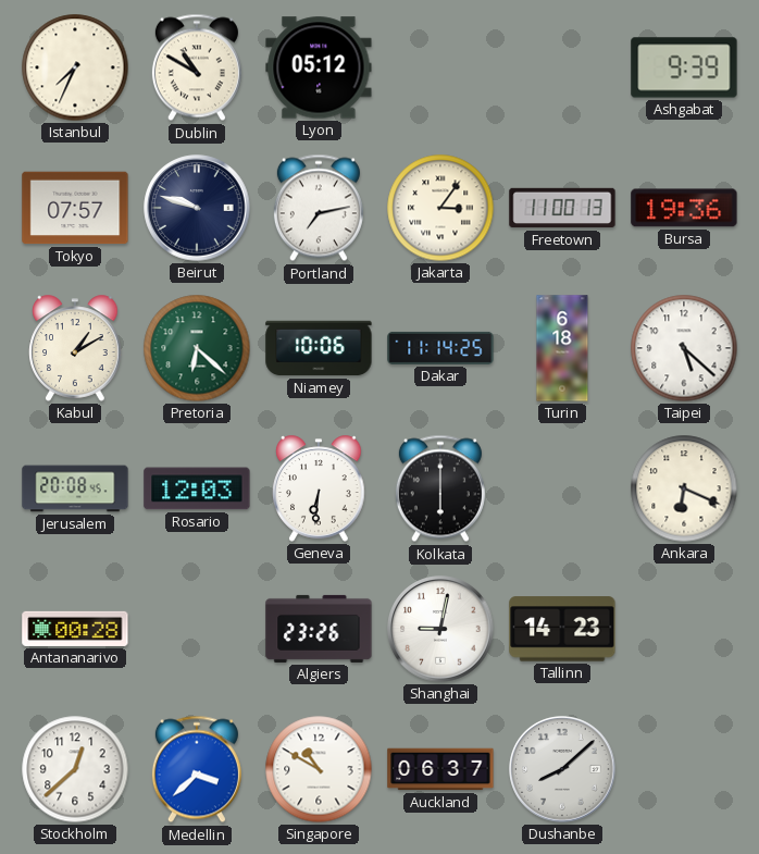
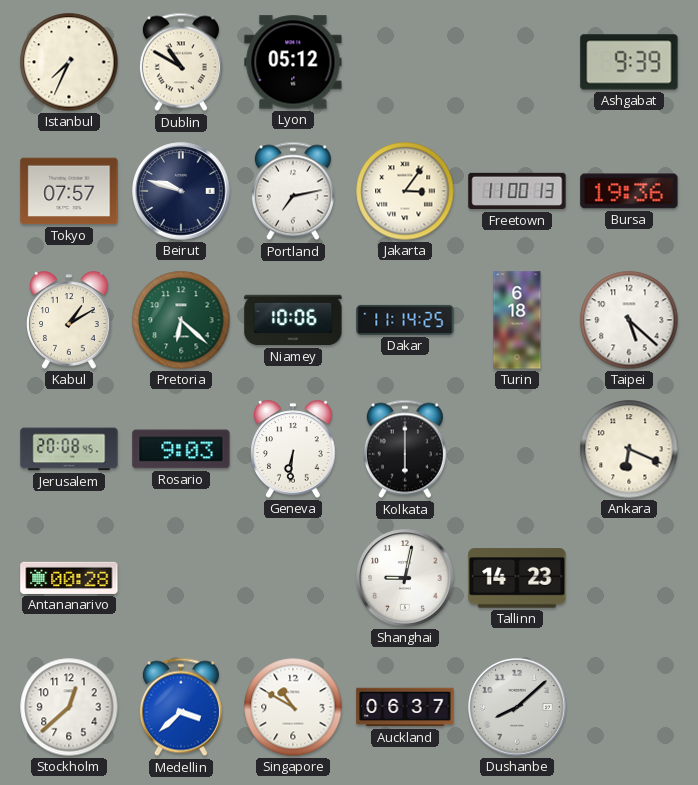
Rosario: 12:03 -> 9:03 (181, 449)
Algiers: 23:26 -> none (319, 629)
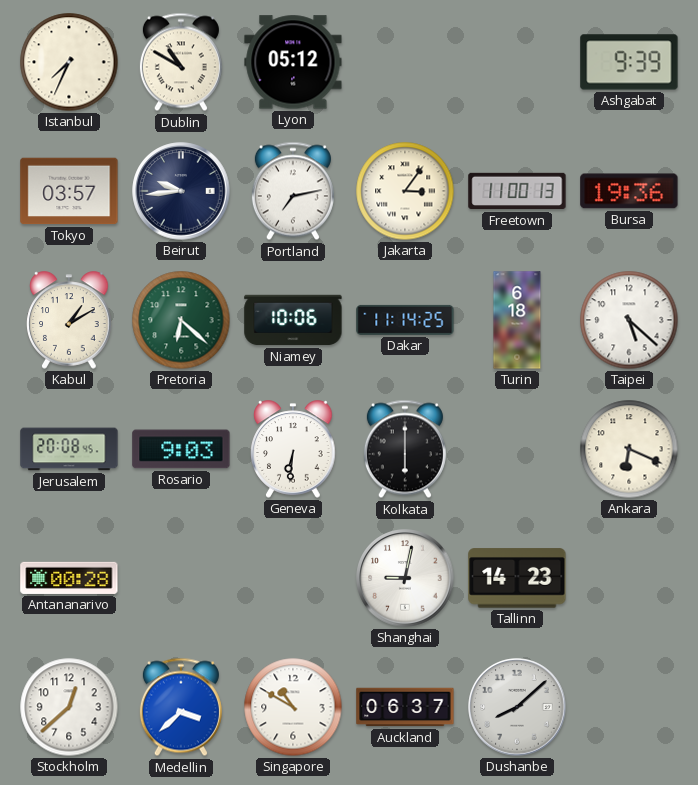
Tokyo: 07:57 -> 03:57 (69, 191)
Beirut: 9:48 -> 9:44 (181, 191)
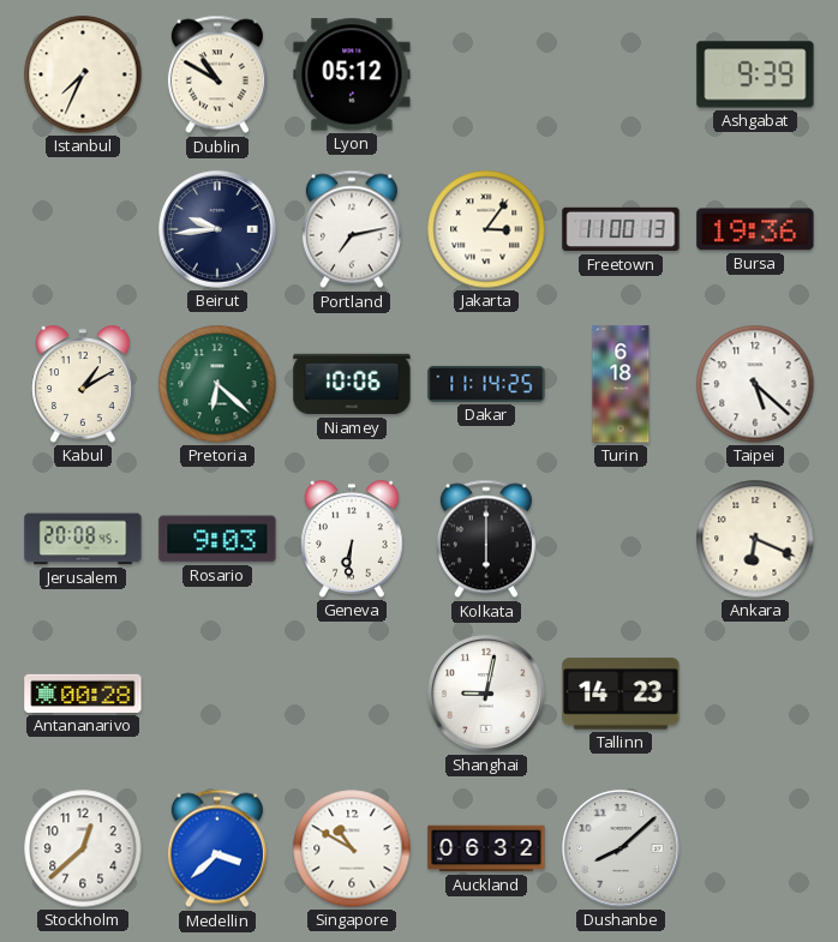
Tokyo: 03:57 -> none (69, 191)
Auckland: 06:37 -> 06:32 (486, 848)
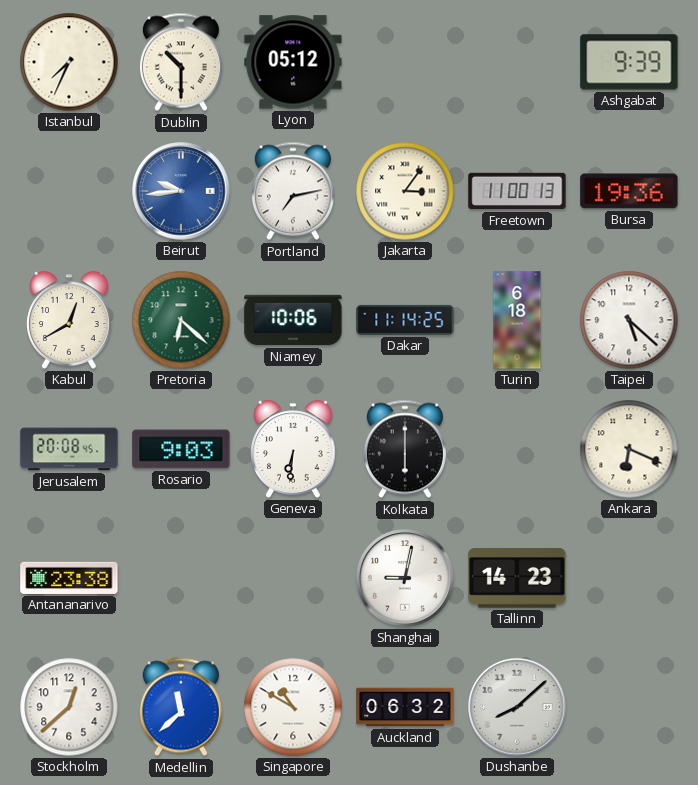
Dublin: 10:50 -> 10:30 (181, 62)
Beirut dial: navy -> blue (181, 191)
Kabul: 1:10 -> 12:40 (69, 320)
Antananarivo: 00:28 -> 23:38 (69, 578)
Medellin: 3:38 -> 11:38 (181, 707)
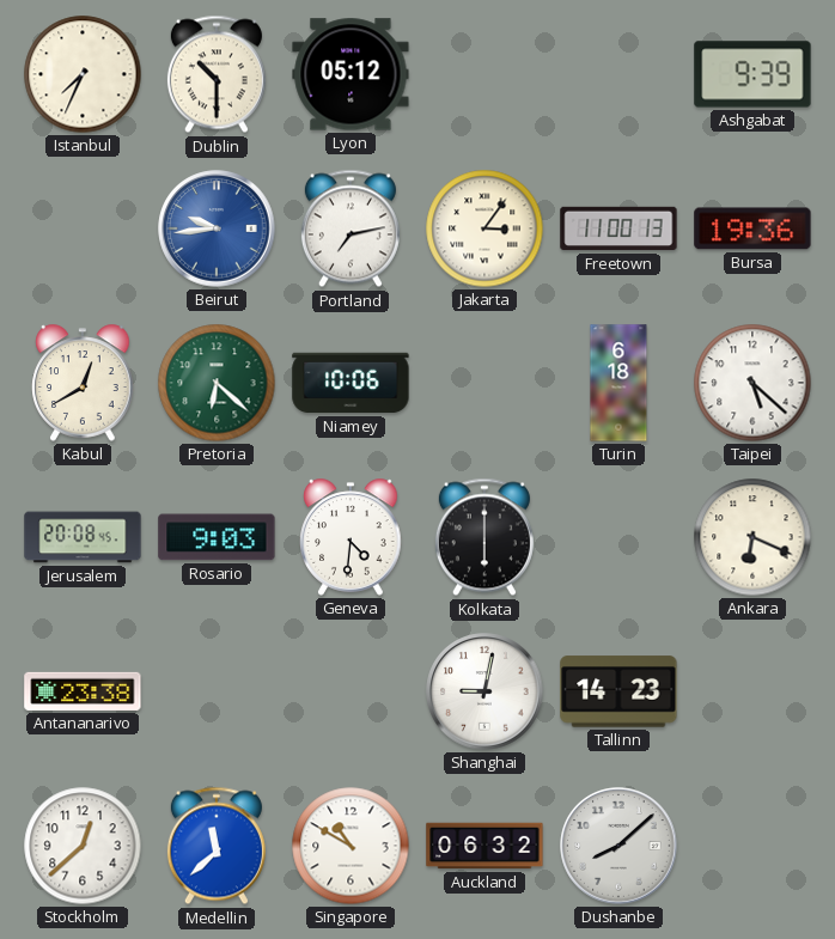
Dakar: 11:14 -> none (405, 320)
Geneva: 6:31 -> 4:31 (351, 537)
